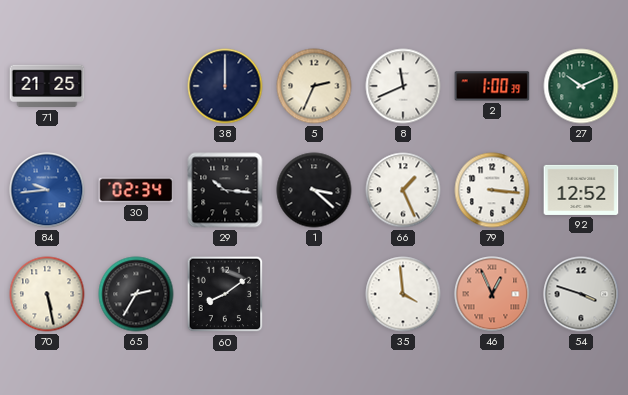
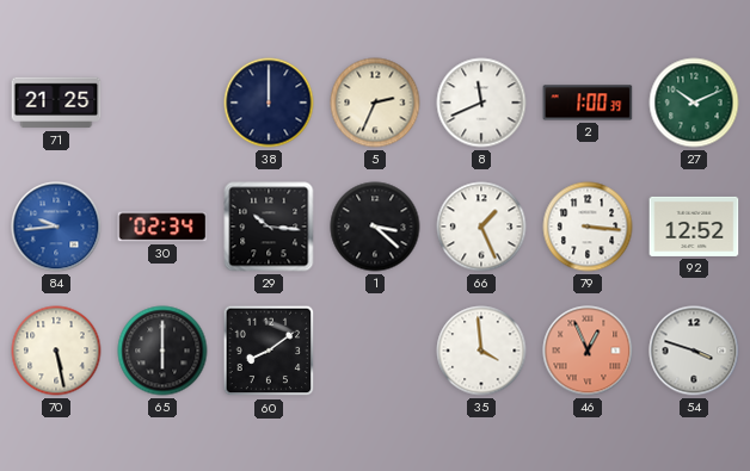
65: 2:35 -> 6:00 (162, 351)
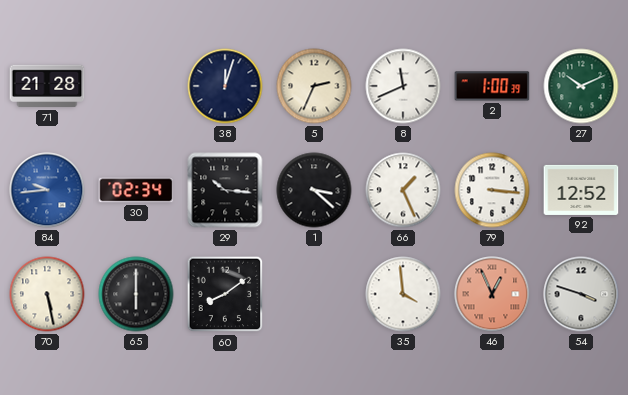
71: 21:25 -> 21:28 (47, 86)
38: 12:00 -> 12:03 (225, 86)
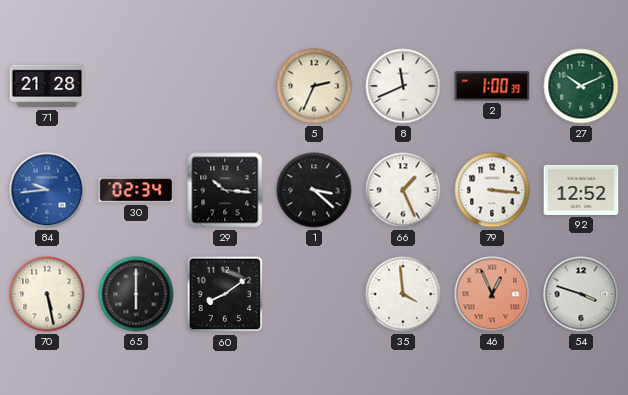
38: 12:03 -> none (225, 86)
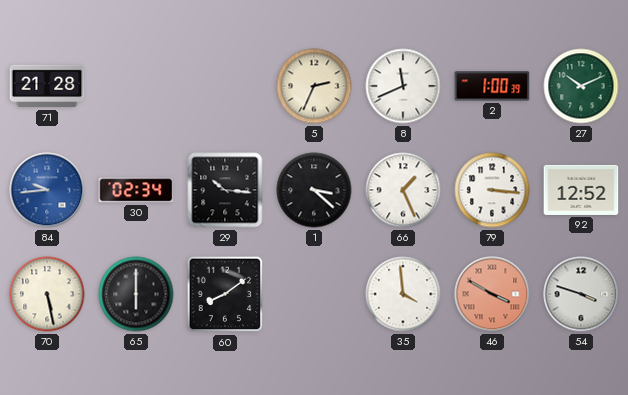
46: 12:56 -> 3:50 (492, 294)
